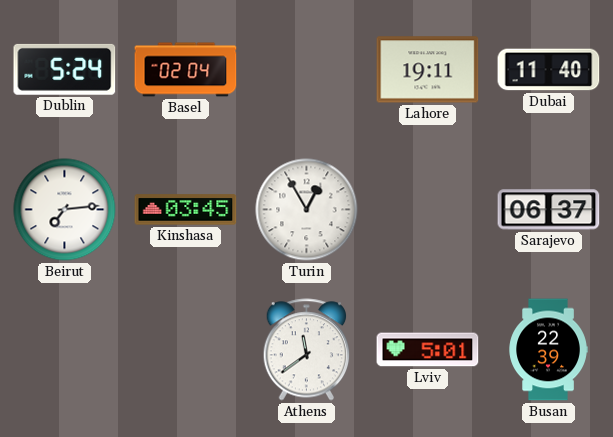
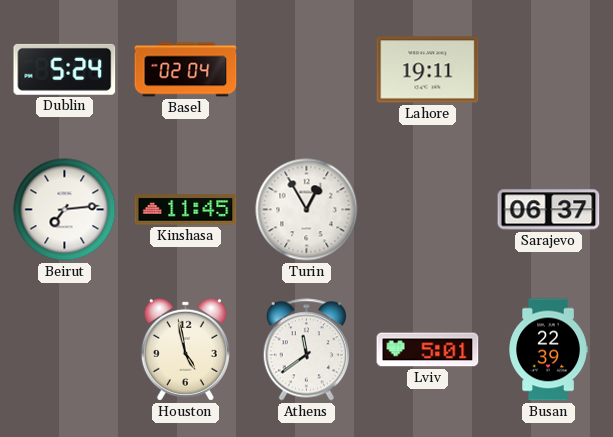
Dubai: 11:40 -> none (549, 70)
Kinshasa: 03:45 -> 11:45 (186, 210)
Houston: none -> 4:58 (185, 349)
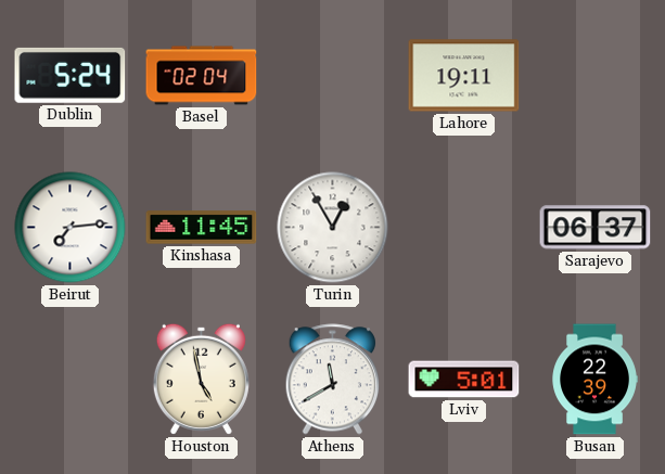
Athens: 11:39 -> 11:40 (333, 380)
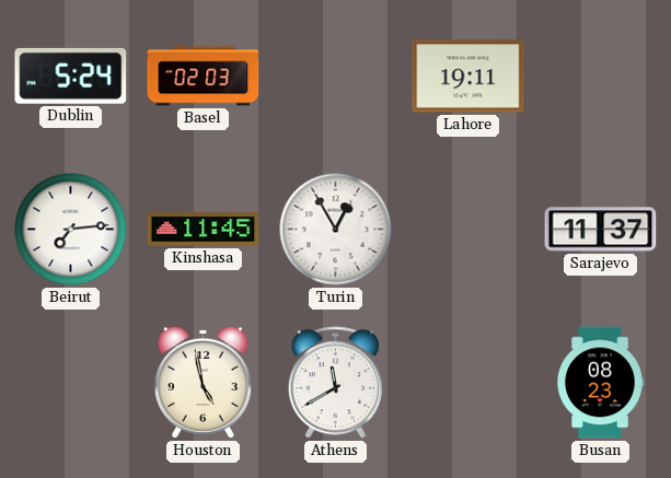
Basel: 02:04 -> 02:03 (204, 77)
Sarajevo: 06:37 -> 11:37 (601, 230)
Lviv: 5:01 -> none (464, 380)
Busan: 22:39 -> 08:23 (600, 383)
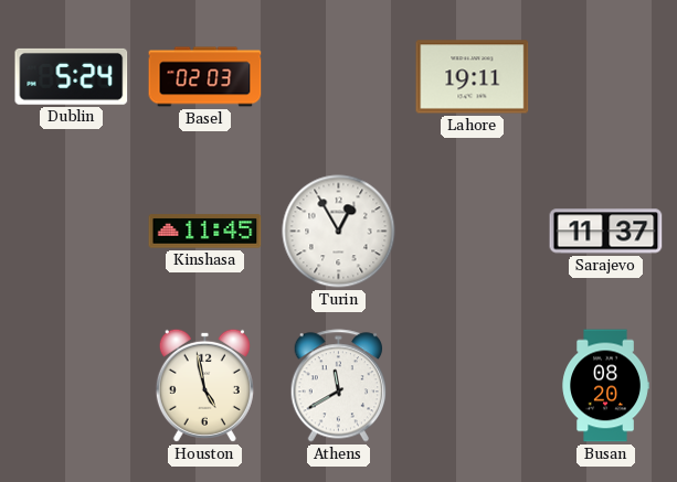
Beirut: 7:14 -> none (71, 230)
Busan: 08:23 -> 08:20 (605, 386)
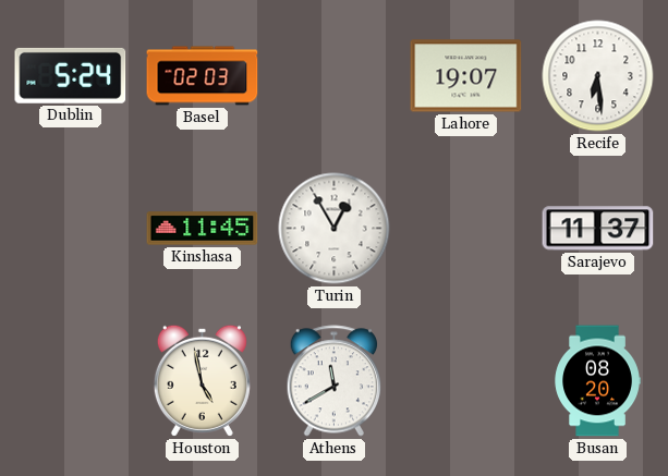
Lahore: 19:11 -> 19:07 (466, 76)
Recife: none -> 6:29 (598, 76)
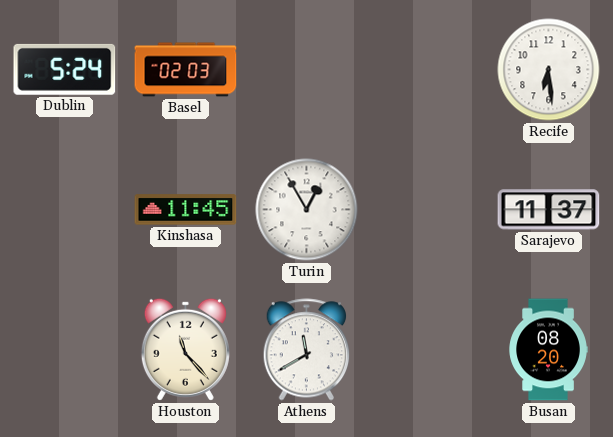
Lahore: 19:07 -> none (466, 76)
Houston: 4:58 -> 11:23 (185, 349)
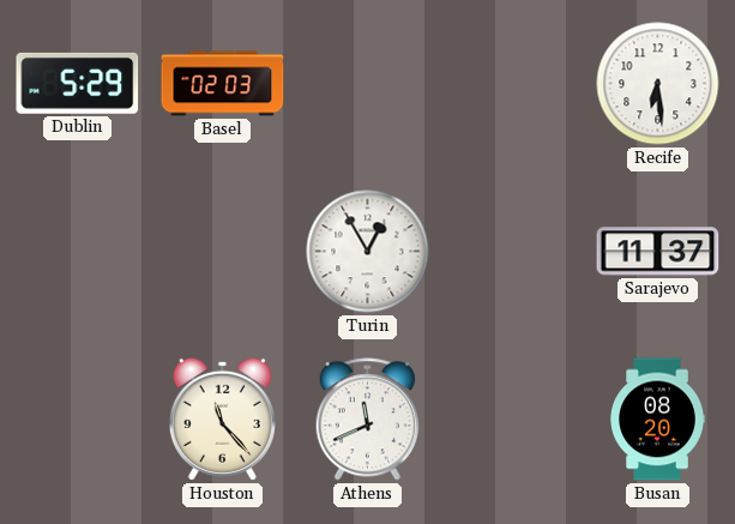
Dublin: 5:24 -> 5:29 (78, 83)
Kinshasa: 11:45 -> none (186, 210)
Athens: 11:40 -> 11:41 (368, 420)
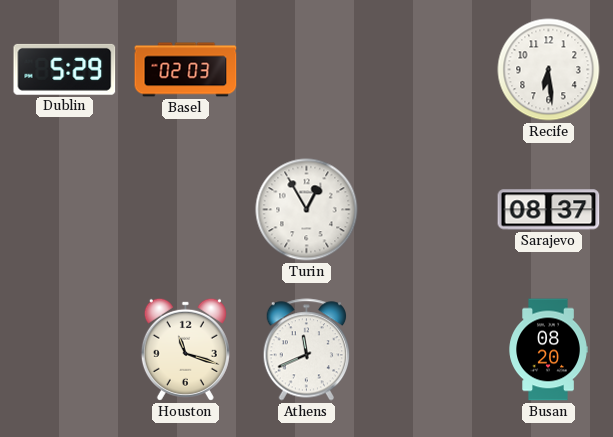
Sarajevo: 11:37 -> 08:37 (549, 210)
Houston: 11:23 -> 11:18 (185, 349)
